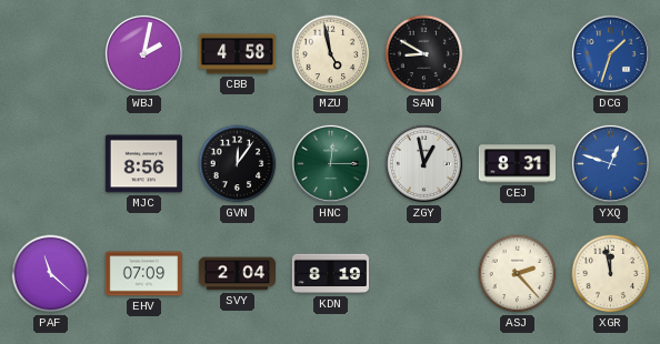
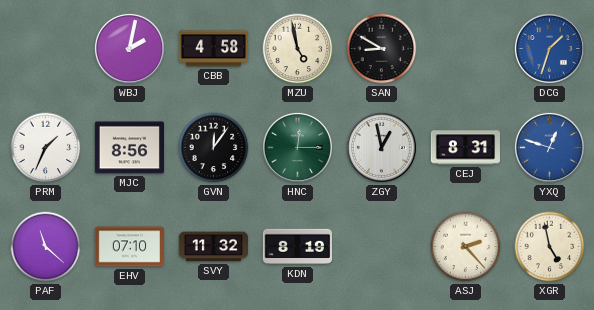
PRM: none -> 1:34 (46, 148)
EHV: 07:09 -> 07:10 (129, 247)
SVY: 2:04 -> 11:32 (213, 247)
XGR: 11:58 -> 4:58 (550, 247)
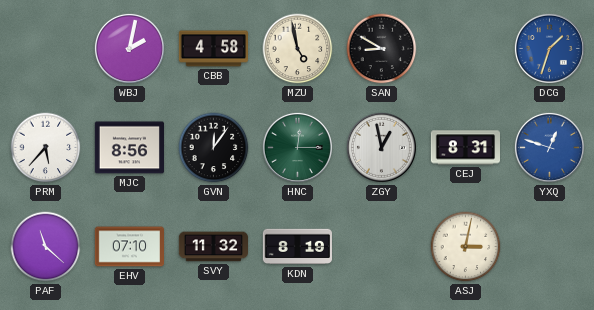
PRM: 1:34 -> 5:37 (46, 148)
ASJ: 2:23 -> 3:02 (466, 247)
XGR: 4:58 -> none (550, 247)
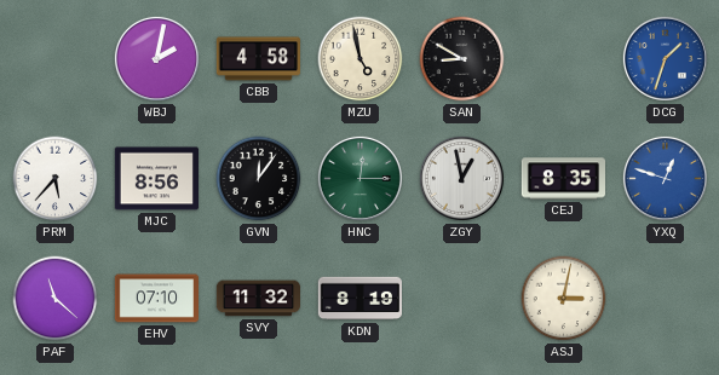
CEJ: 8:31 -> 8:35 (563, 179)
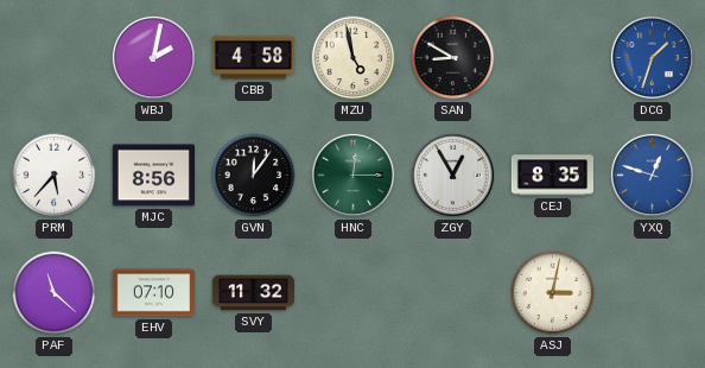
ZGY: 12:58 -> 12:55 (452, 175)
KDN: 8:19 -> none (359, 299)
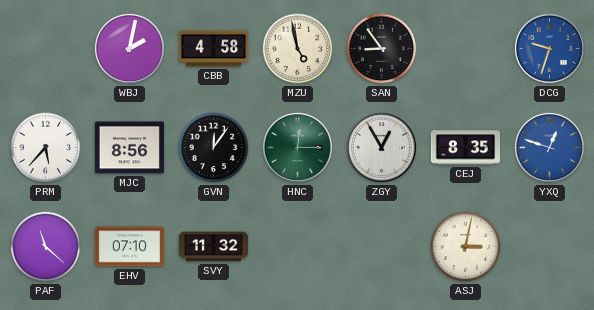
SAN: 8:50 -> 8:54 (382, 49)
DCG: 1:33 -> 9:33 (549, 48)
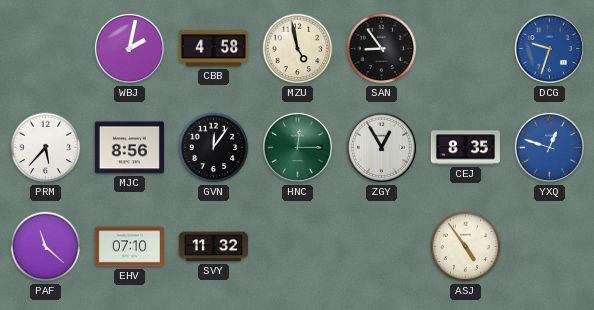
ASJ: 3:02 -> 4:54 (466, 247)
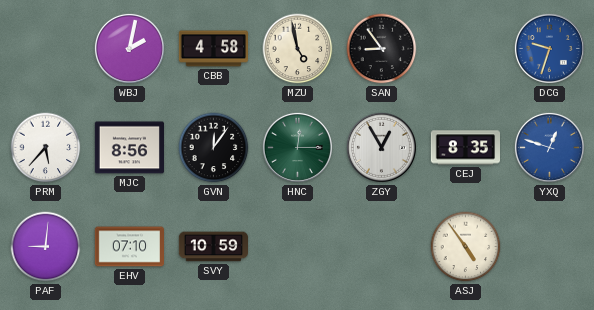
PAF: 11:22 -> 9:01 (46, 247)
SVY: 11:32 -> 10:59 (213, 247)
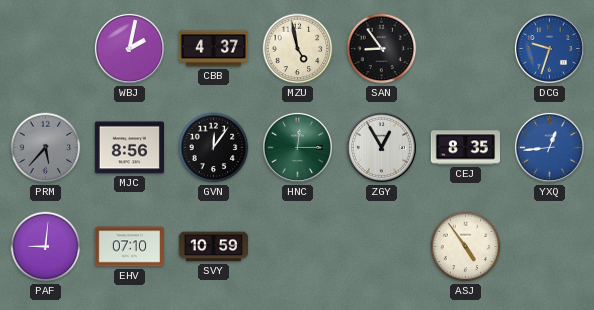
CBB: 4:58 -> 4:37 (213, 49)
PRM dial: white -> grey (46, 148)
YXQ: 12:48 -> 12:44 (549, 147)
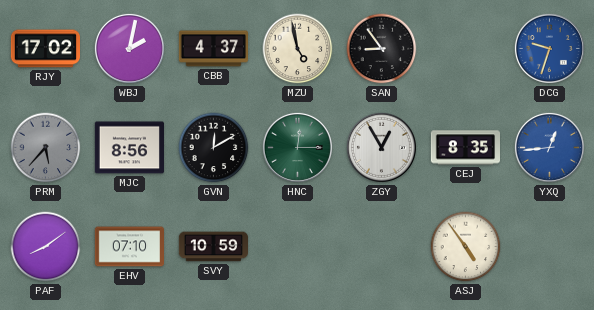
RJY: none -> 17:02 (45, 49)
GVN: 12:06 -> 12:10 (214, 148)
PAF: 9:01 -> 8:09 (46, 247)
